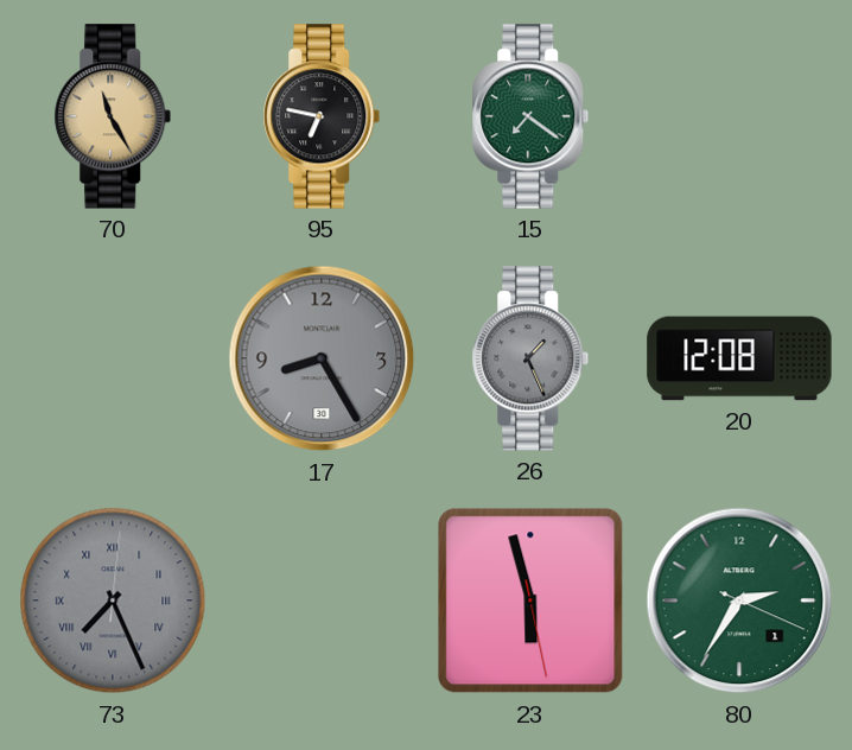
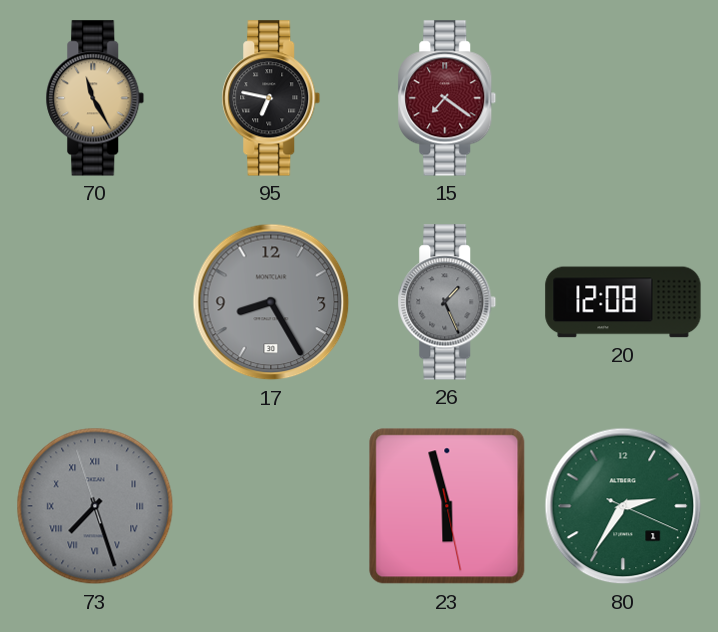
15 dial: green -> burgundy (447, 98)
73: 7:26:01 -> 7:26:57 (95, 506)
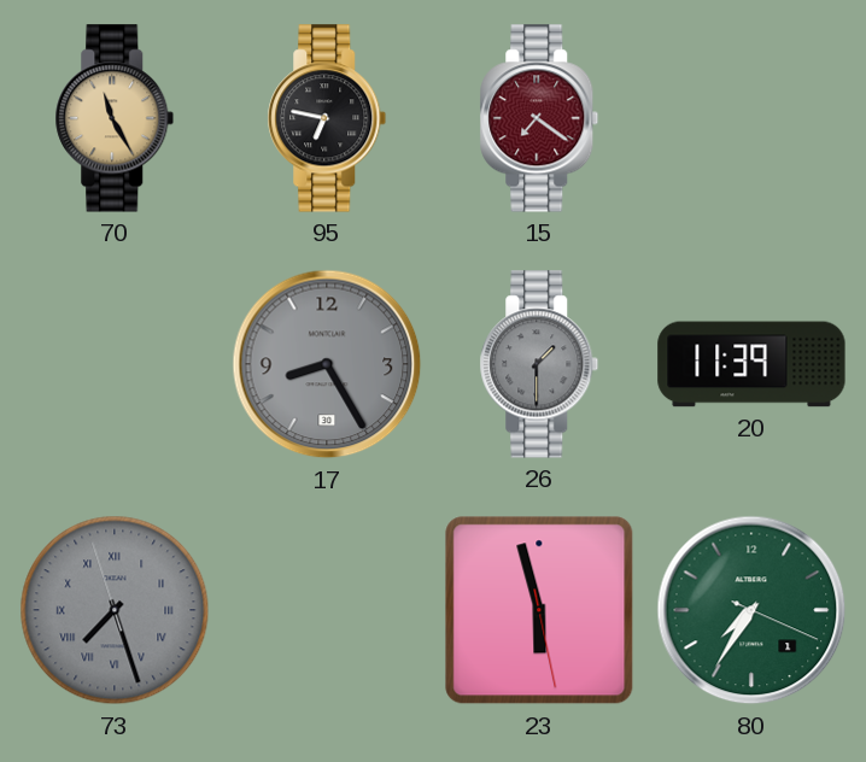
26: 1:26 -> 1:30 (539, 364)
20: 12:08 -> 11:39 (751, 364)
80: 2:35 -> 7:35 (751, 610)
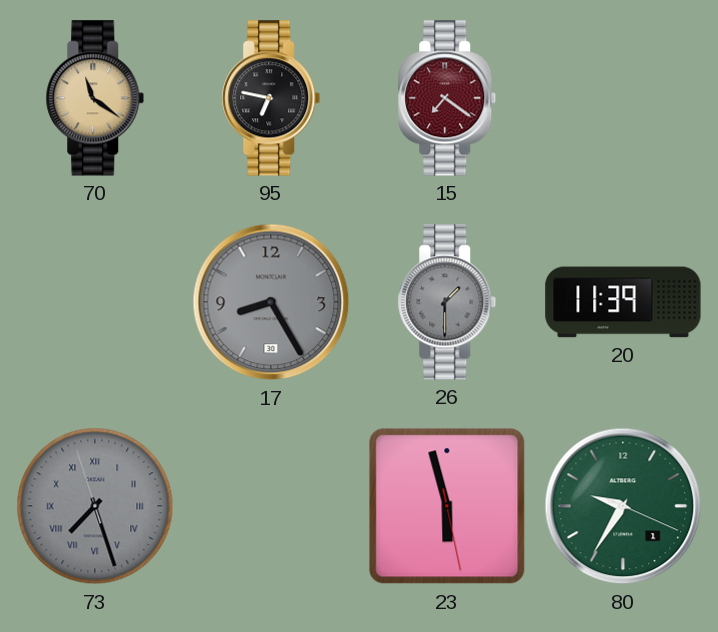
70: 11:25 -> 11:21 (95, 98)
80: 7:35 -> 9:35 (623, 506)
